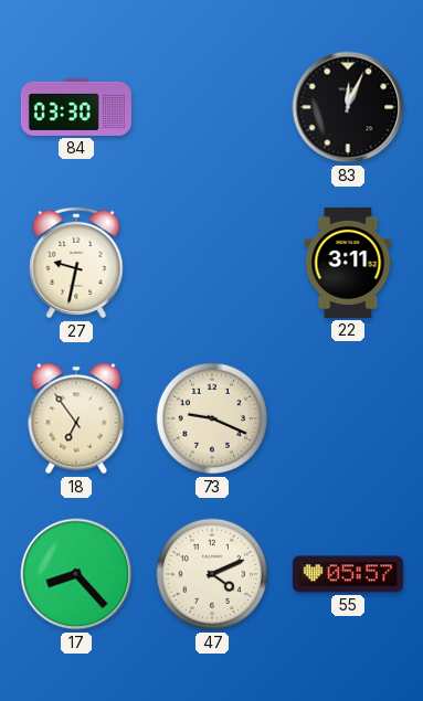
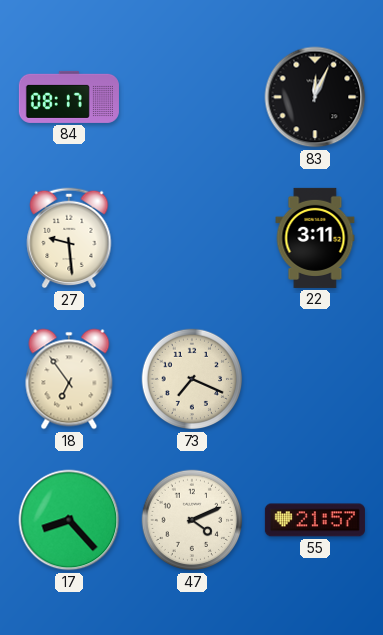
84: 03:30 -> 08:17 (69, 97)
27: 9:32 -> 9:29 (69, 238)
73: 9:19 -> 7:19 (192, 379)
55: 05:57 -> 21:57 (315, 520)
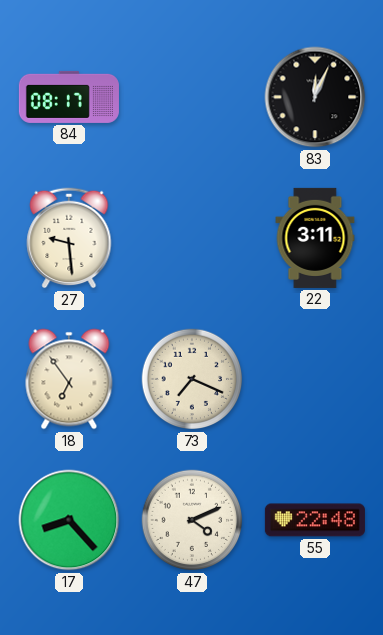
55: 21:57 -> 22:48 (315, 520)
